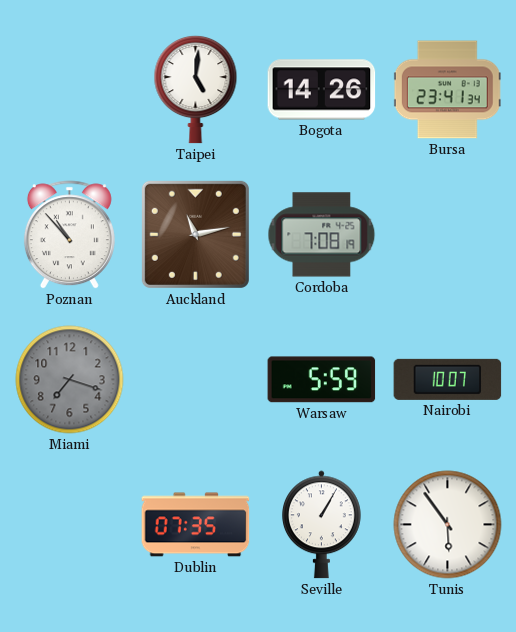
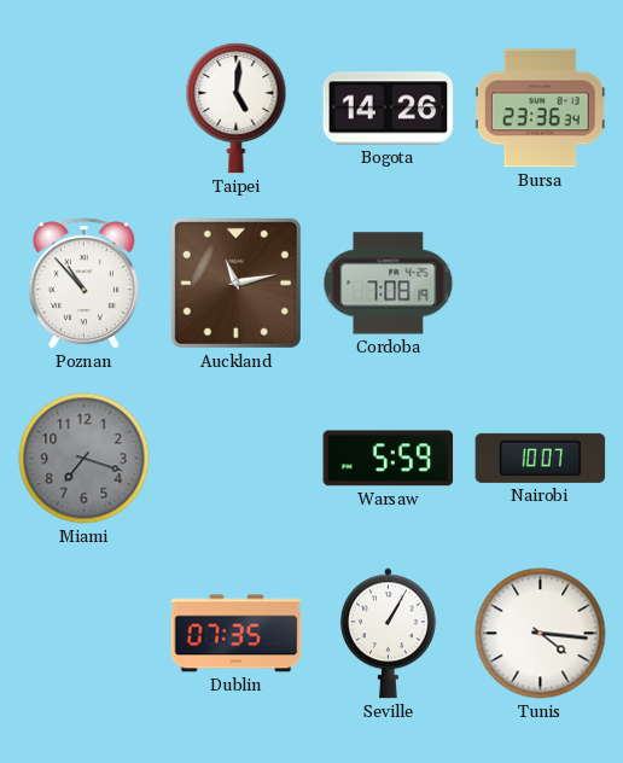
Bursa: 23:41 -> 23:36 (540, 109)
Tunis: 5:54 -> 4:16 (541, 634)
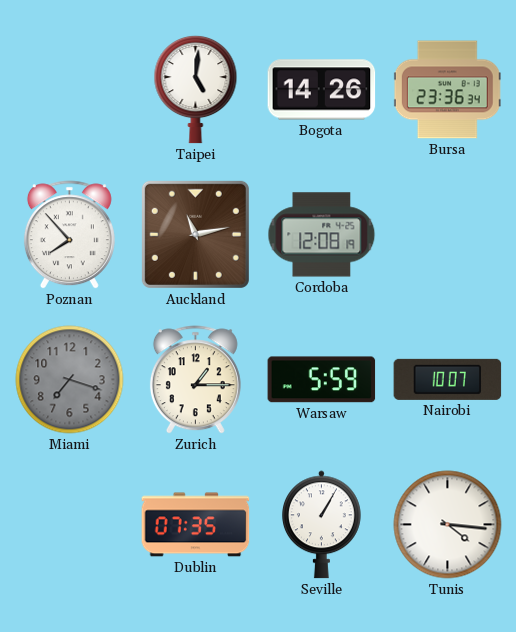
Poznan: 10:53 -> 7:53 (69, 235)
Cordoba: 7:08 -> 12:08 (322, 235)
Zurich: none -> 1:15 (195, 380)
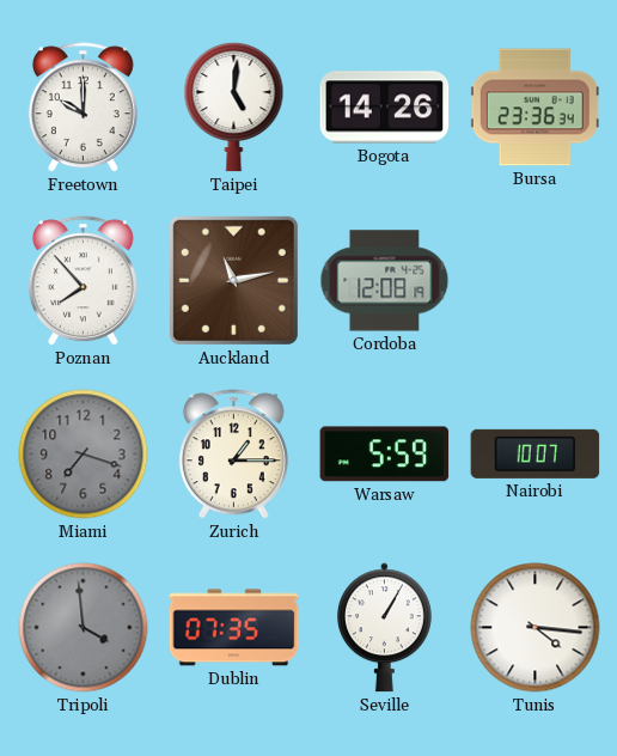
Freetown: none -> 10:00 (83, 108)
Tripoli: none -> 3:59 (84, 628)
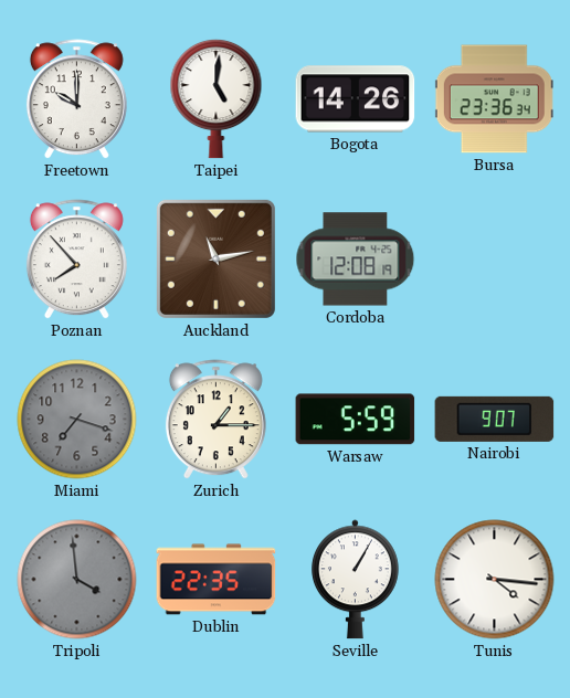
Nairobi: 10:07 -> 9:07 (495, 419)
Dublin: 07:35 -> 22:35 (217, 580)
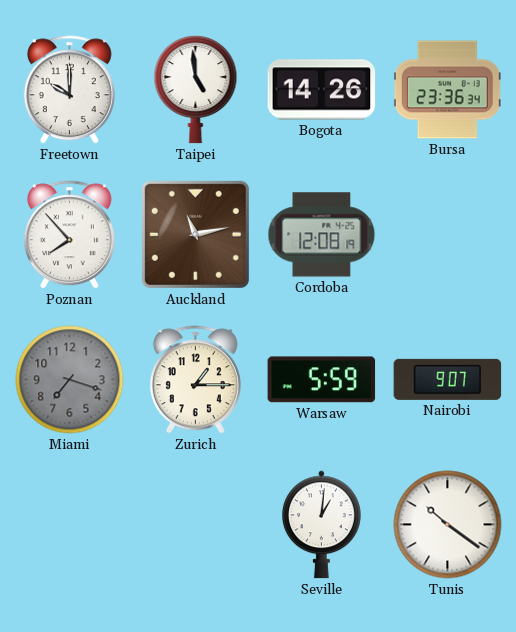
Taipei: 5:01 -> 4:59 (196, 89)
Tripoli: 3:59 -> none (77, 580)
Dublin: 22:35 -> none (217, 580)
Seville: 1:05 -> 1:01 (322, 525)
Tunis: 4:16 -> 10:21 (448, 525)
